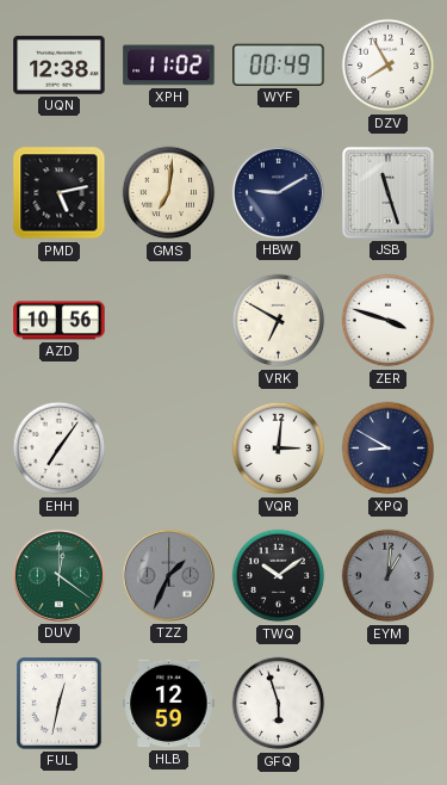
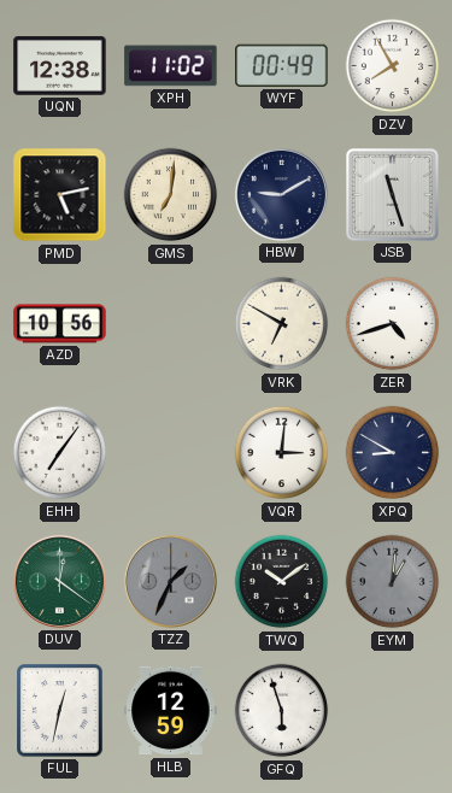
ZER: 3:48 -> 4:42 (393, 324)
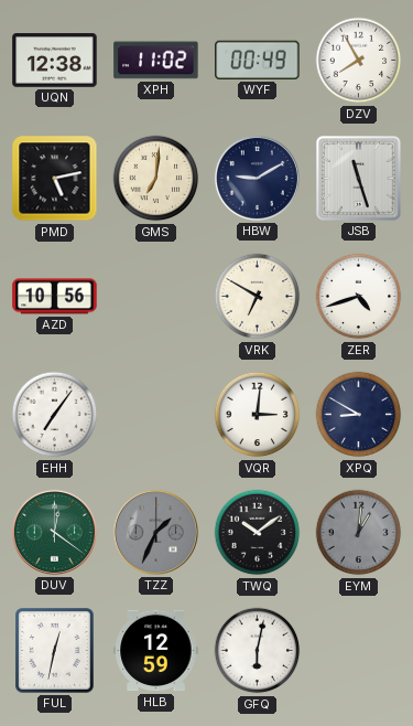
GFQ: 5:57 -> 6:02 (258, 651)
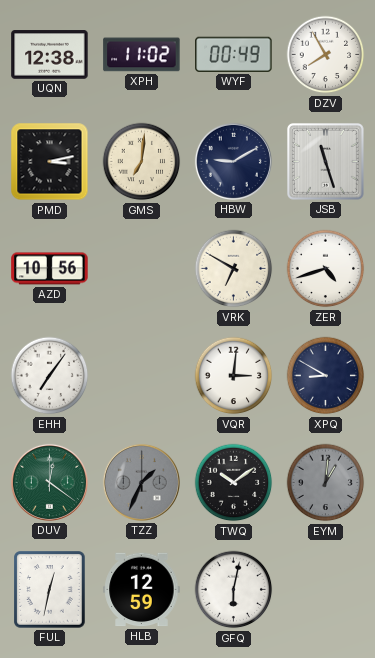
PMD: 5:13 -> 3:13 (50, 162)
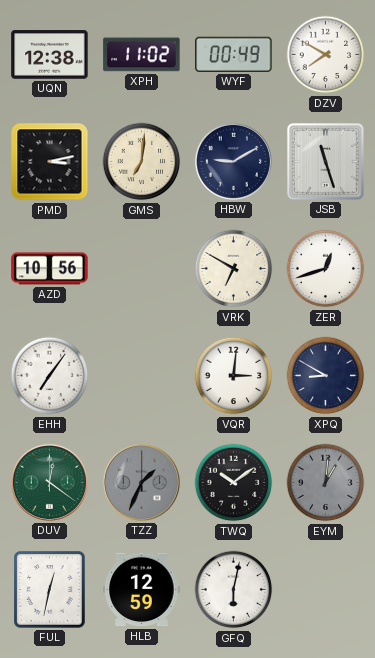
DZV: 7:55 -> 7:50 (326, 55)
ZER: 4:42 -> 12:42 (326, 269)
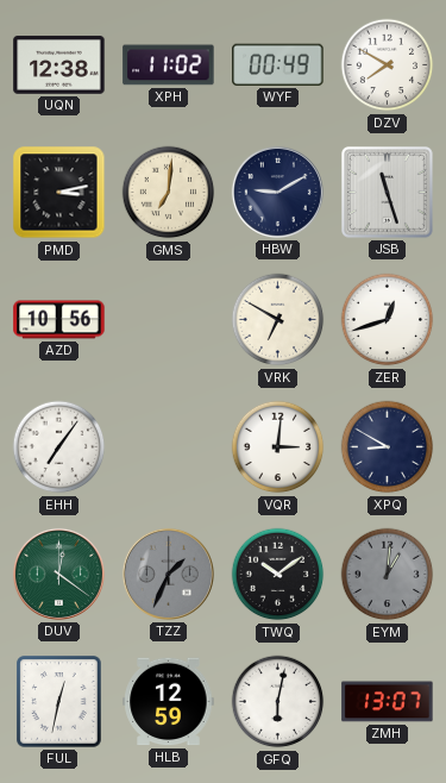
ZMH: none -> 13:07 (388, 702)
